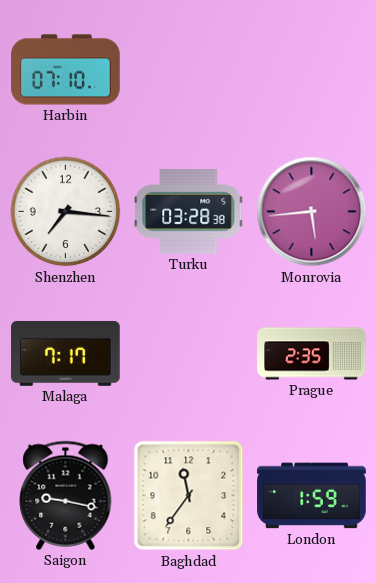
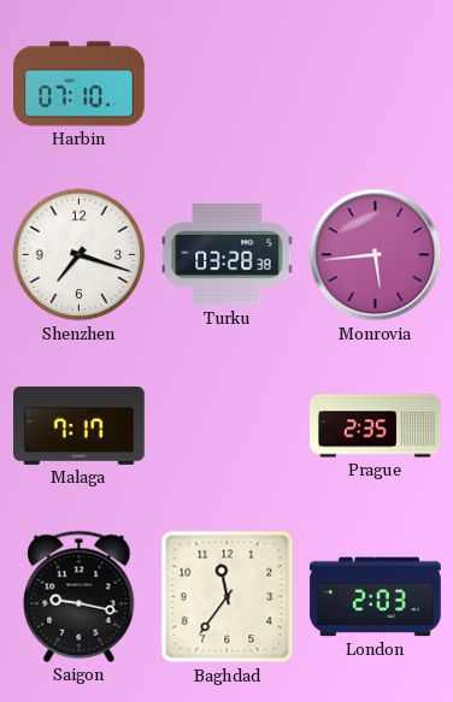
Shenzhen: 7:16 -> 7:18 (80, 255)
London: 1:59 -> 2:03 (376, 597)
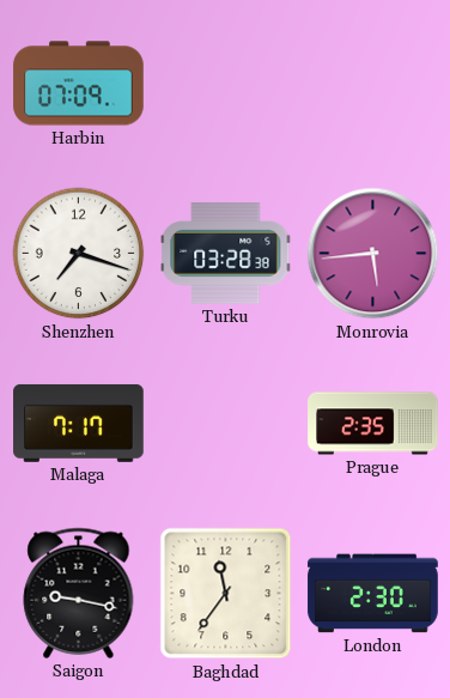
Harbin: 07:10 -> 07:09 (79, 84)
London: 2:03 -> 2:30 (373, 594)
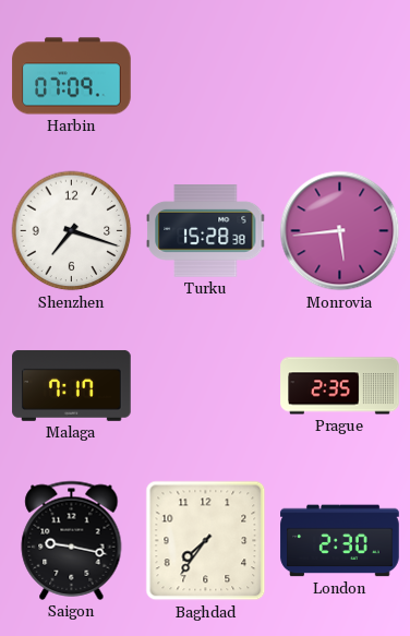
Turku: 03:28 -> 15:28 (206, 231)
Baghdad: 11:36 -> 7:36 (206, 541)
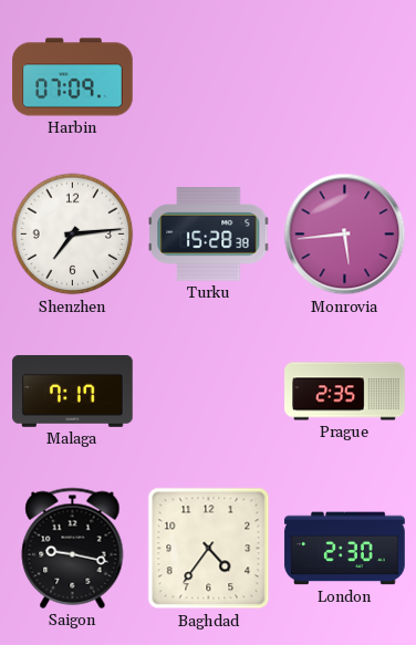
Shenzhen: 7:18 -> 7:14 (73, 235)
Baghdad: 7:36 -> 4:36 (209, 549)
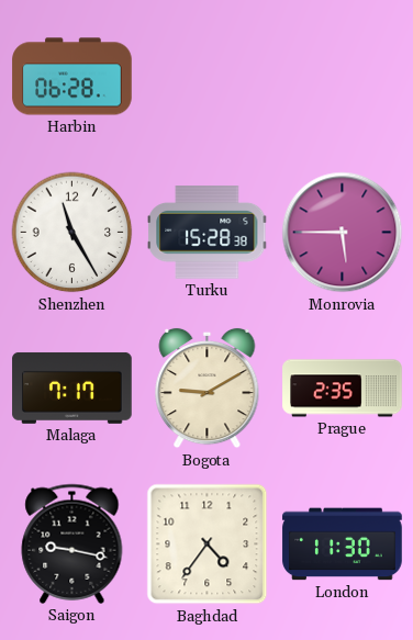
Harbin: 07:09 -> 06:28 (72, 77)
Shenzhen: 7:14 -> 11:25 (72, 233)
Monrovia: 5:44 -> 5:45 (343, 233)
Bogota: none -> 9:10 (208, 389)
London: 2:30 -> 11:30 (343, 544)
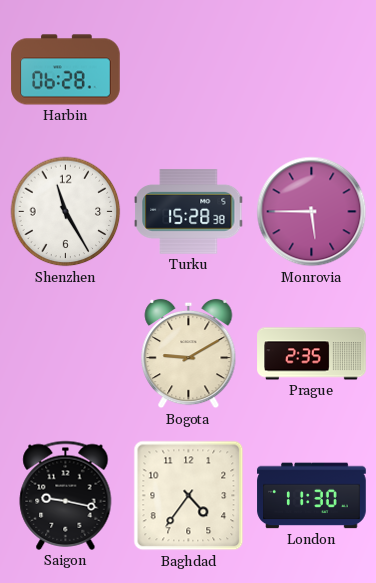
Malaga: 7:17 -> none (72, 388)
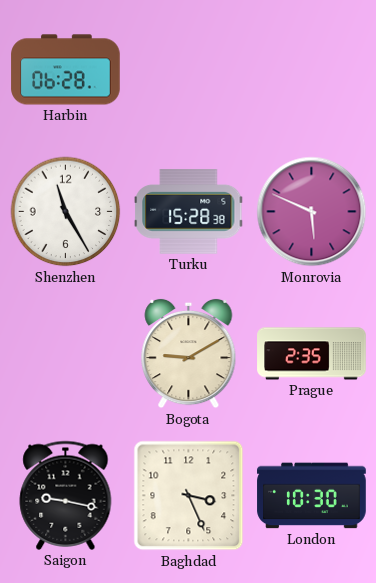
Monrovia: 5:45 -> 5:49 (312, 212)
Baghdad: 4:36 -> 3:26 (189, 496)
London: 11:30 -> 10:30 (312, 496)
